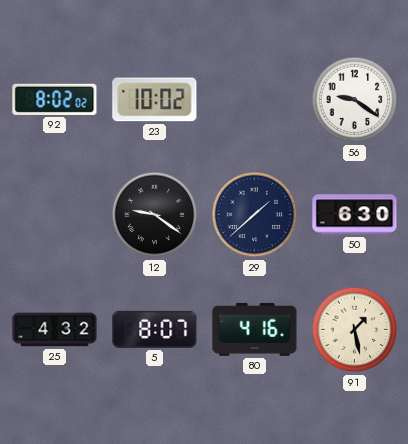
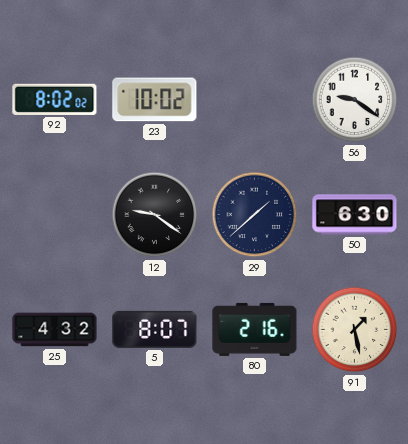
80: 4:16 -> 2:16 (255, 329)
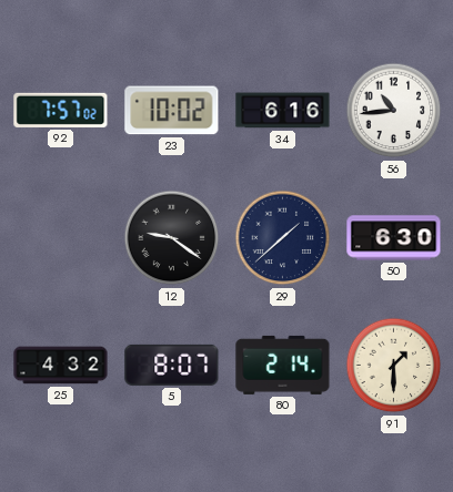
92: 8:02 -> 7:57 (61, 110)
34: none -> 6:16 (283, 111)
56: 9:21 -> 10:44 (394, 111)
80: 2:16 -> 2:14 (283, 365)
91: 1:28 -> 1:30 (394, 366)
